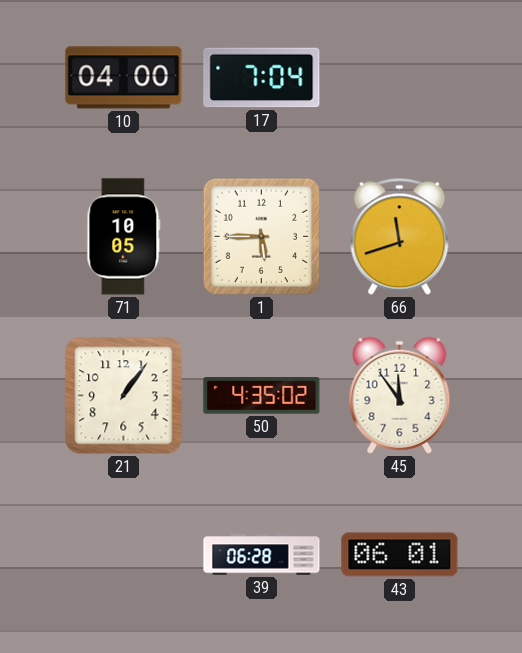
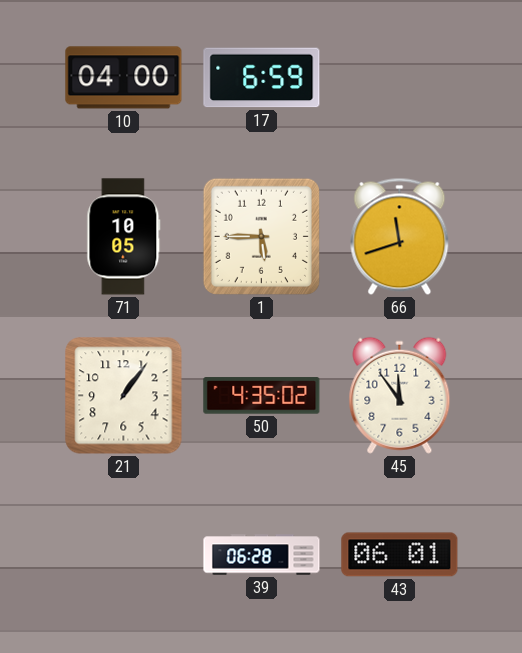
17: 7:04 -> 6:59 (262, 78)
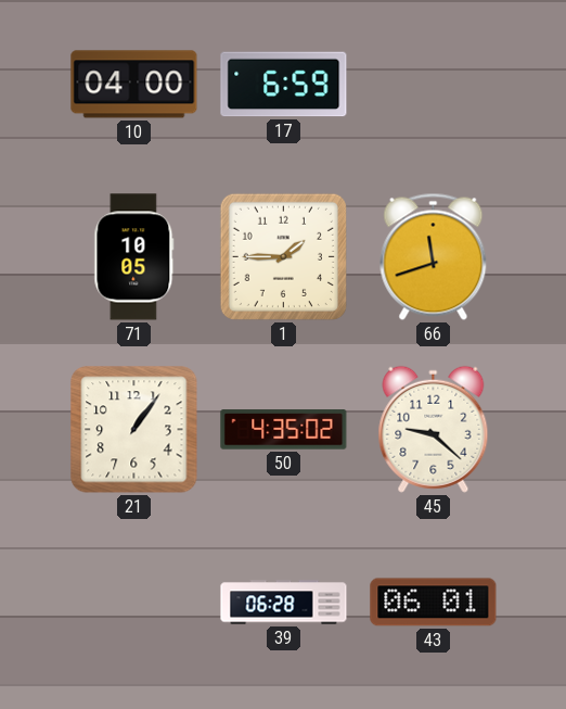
1: 5:45 -> 1:45 (283, 256)
45: 11:54 -> 9:22 (434, 429)
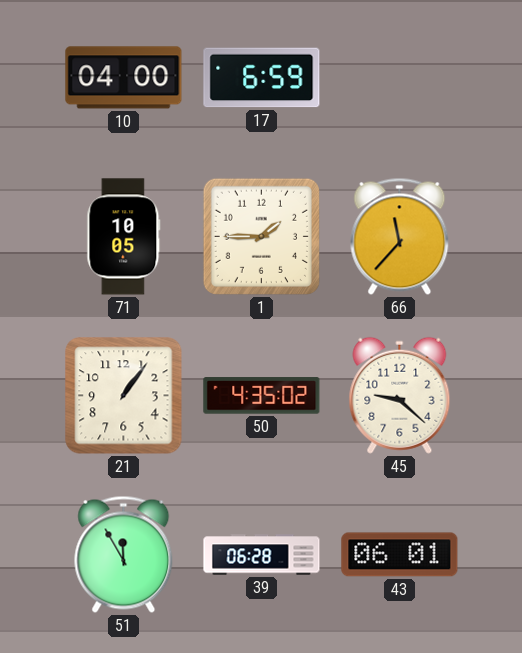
66: 11:42 -> 11:37 (400, 236)
51: none -> 11:55 (124, 554)
